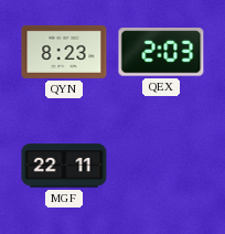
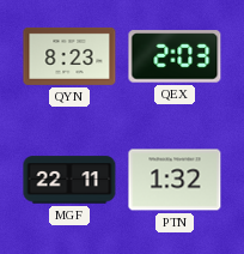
PTN: none -> 1:32 (175, 180)
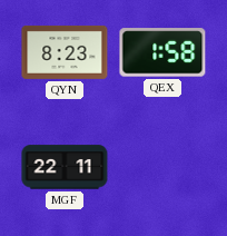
QEX: 2:03 -> 1:58 (162, 52)
PTN: 1:32 -> none (175, 180)
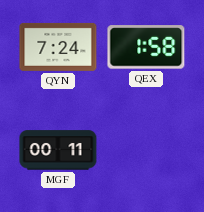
QYN: 8:23 -> 7:24 (58, 47)
MGF: 22:11 -> 00:11 (58, 150)
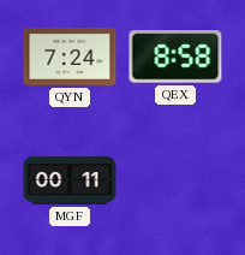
QEX: 1:58 -> 8:58 (175, 57)
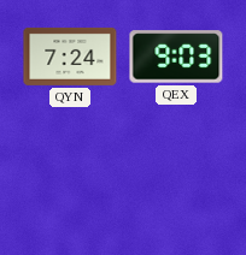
QEX: 8:58 -> 9:03 (176, 57)
MGF: 00:11 -> none (70, 180)
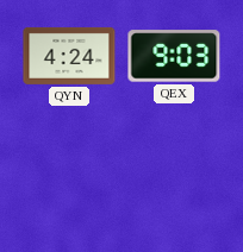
QYN: 7:24 -> 4:24 (69, 56)
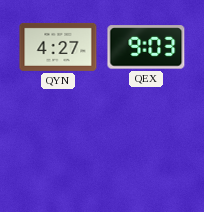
QYN: 4:24 -> 4:27 (58, 47)
